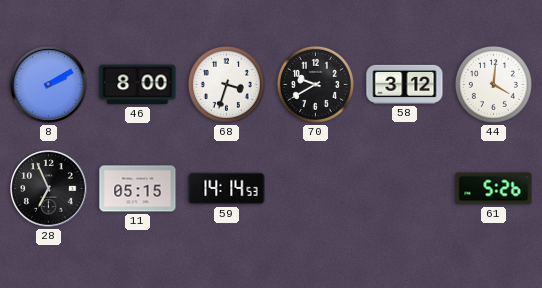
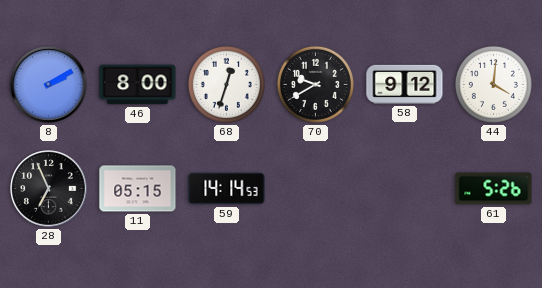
68: 3:33 -> 12:33 (226, 84)
58: 3:12 -> 9:12 (405, 84)
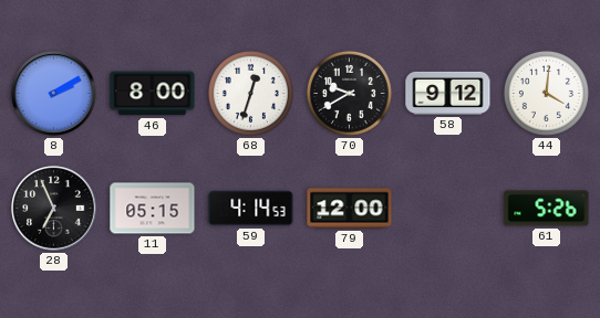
59: 14:14 -> 4:14 (251, 209)
79: none -> 12:00 (350, 209)
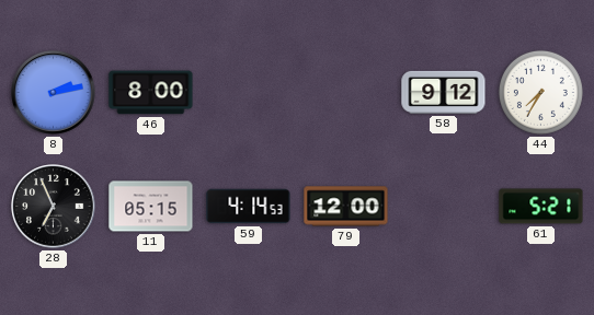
8: 2:10 -> 2:13 (54, 93)
68: 12:33 -> none (250, 93)
70: 9:40 -> none (349, 93)
44: 4:01 -> 7:35 (540, 92)
61: 5:26 -> 5:21 (541, 207)
